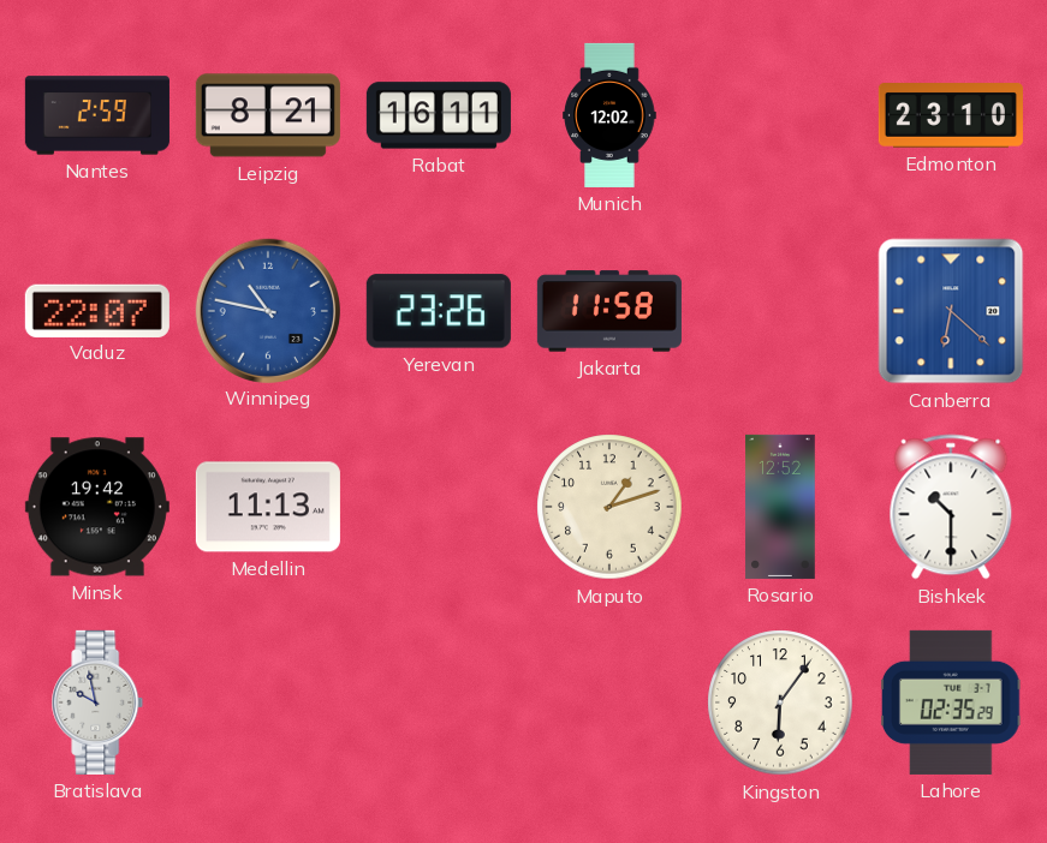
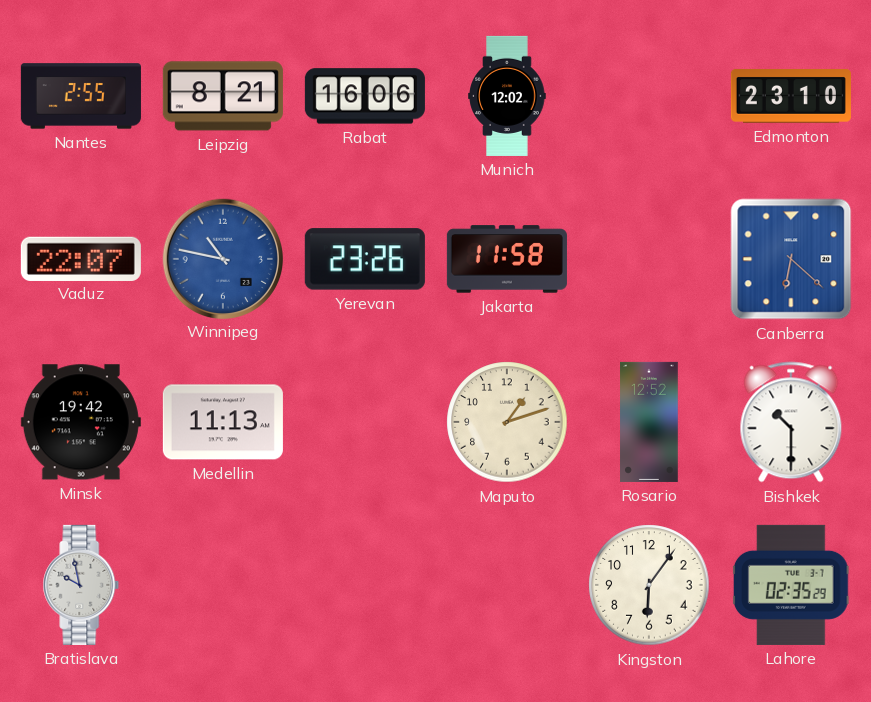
Nantes: 2:59 -> 2:55 (81, 96)
Rabat: 16:11 -> 16:06 (365, 96)
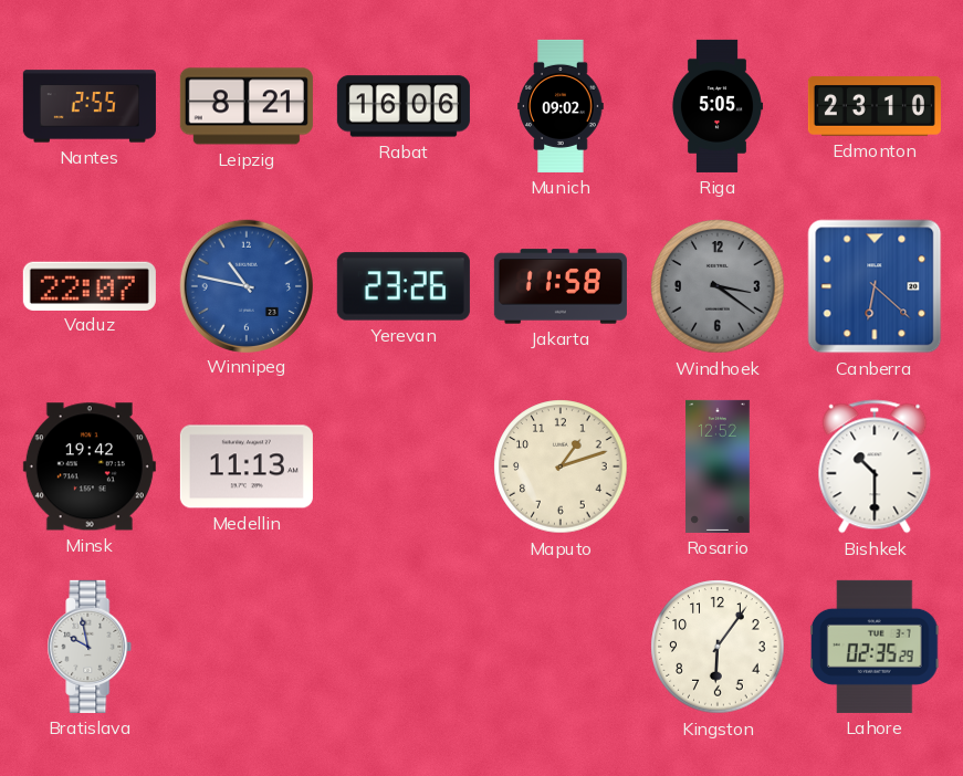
Munich: 12:02 -> 09:02 (561, 106)
Riga: none -> 5:05 (716, 106)
Windhoek: none -> 3:21 (718, 286)
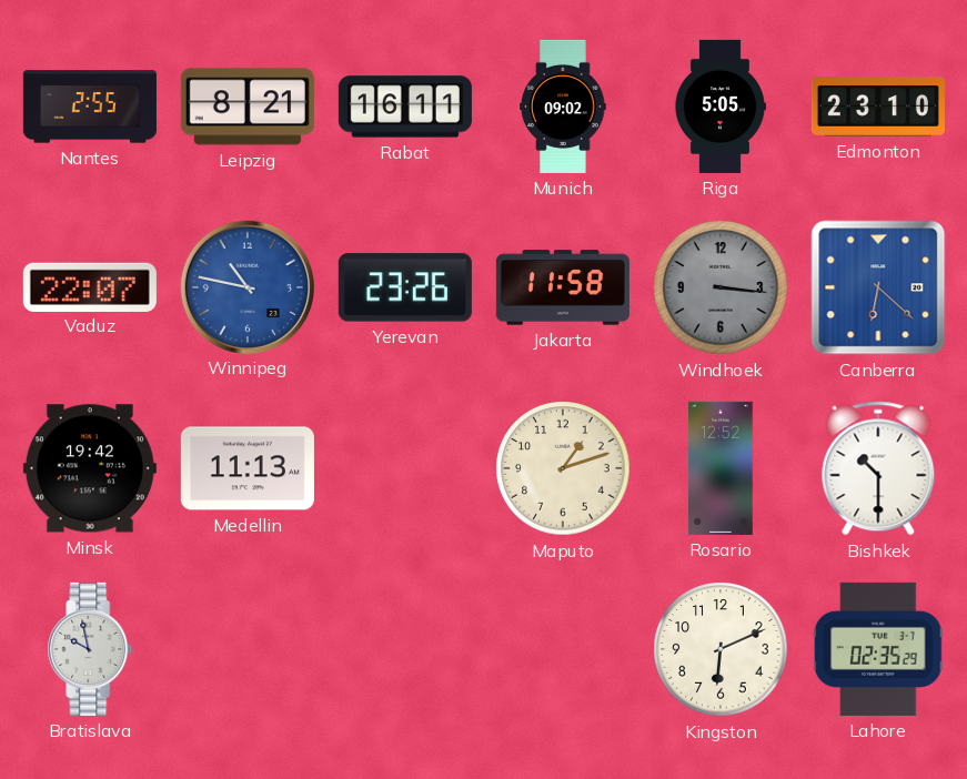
Rabat: 16:06 -> 16:11 (405, 107)
Windhoek: 3:21 -> 3:16 (721, 287)
Kingston: 6:06 -> 6:11 (721, 649)
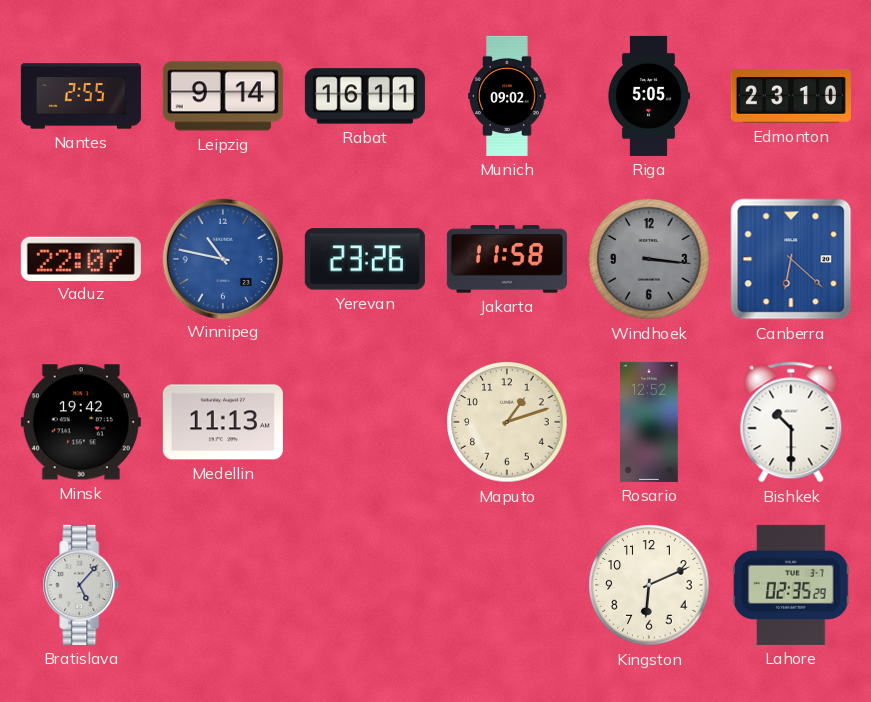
Leipzig: 8:21 -> 9:14 (223, 96)
Bratislava: 9:58 -> 5:07 (81, 585)
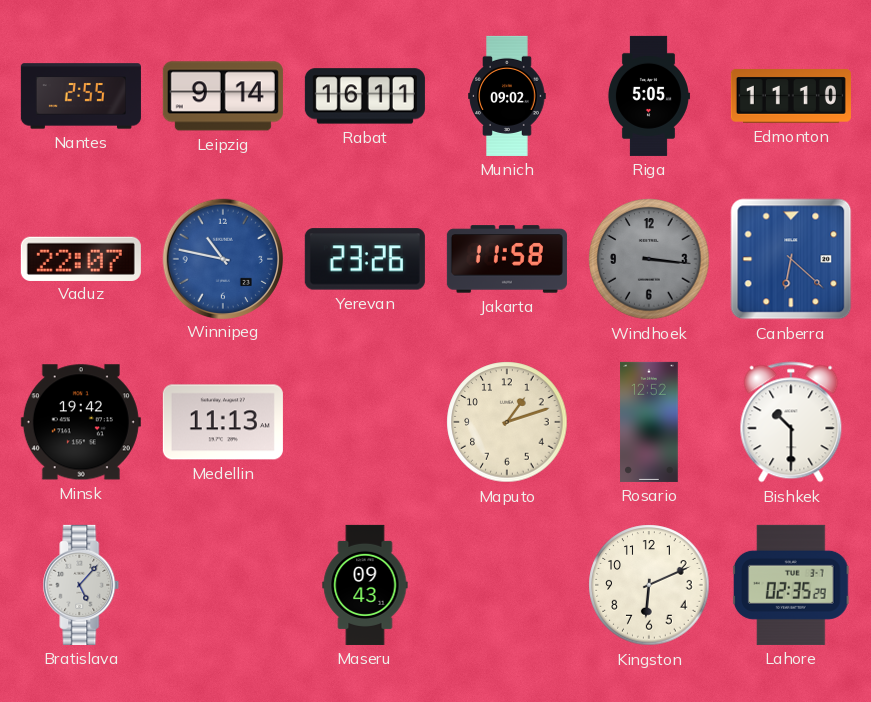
Edmonton: 23:10 -> 11:10 (791, 96)
Maseru: none -> 09:43 (365, 585)
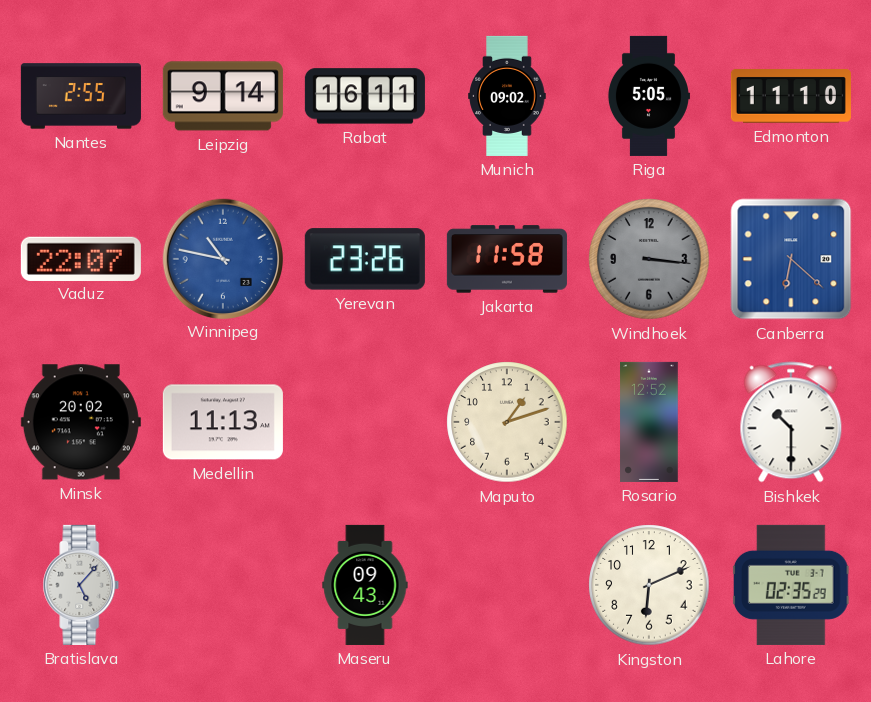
Minsk: 19:42 -> 20:02 (81, 422)
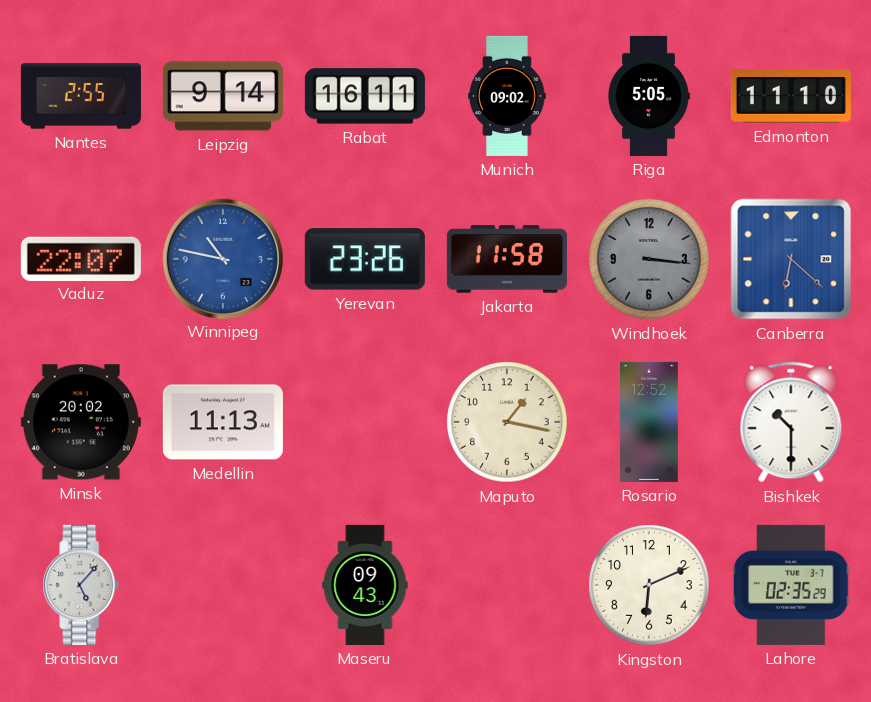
Maputo: 1:12 -> 1:17 (507, 422)
